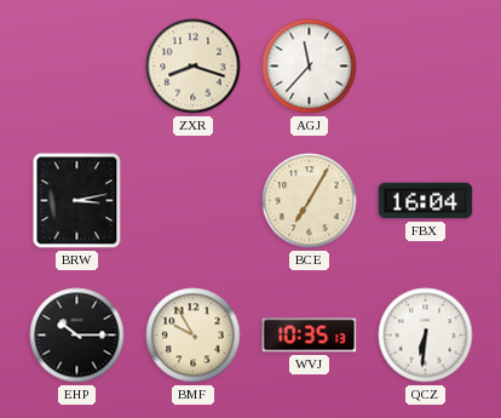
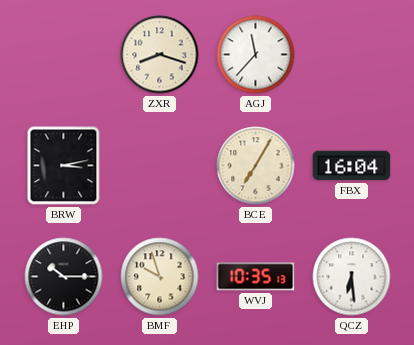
BMF: 9:55 -> 9:57 (160, 277)
QCZ: 6:31 -> 6:29 (352, 277)
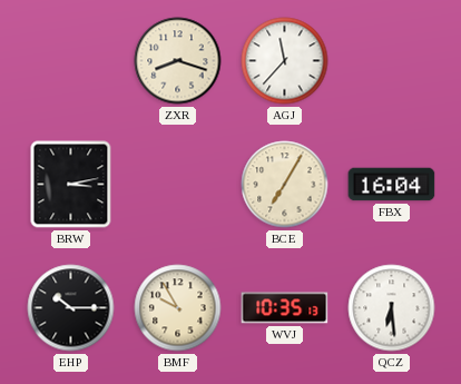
BMF: 9:57 -> 9:55 (178, 308)
